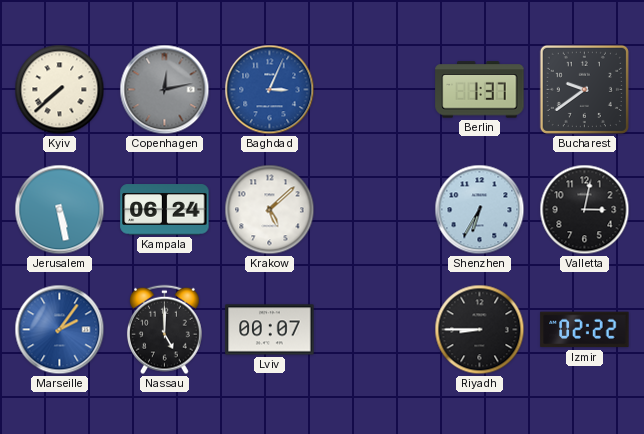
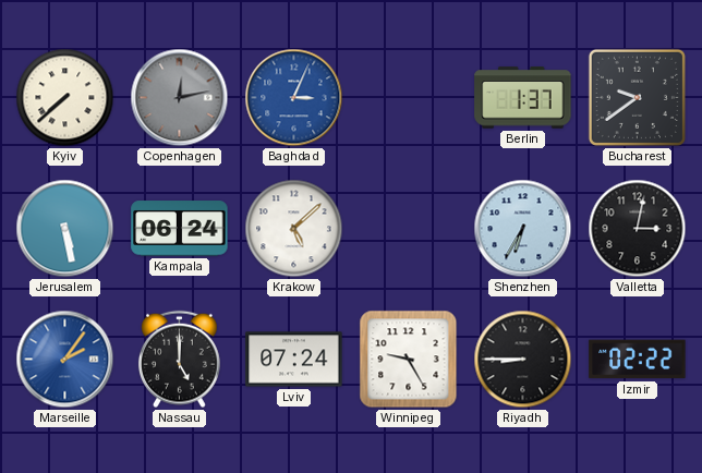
Lviv: 00:07 -> 07:24 (294, 360)
Winnipeg: none -> 9:25 (409, 360)
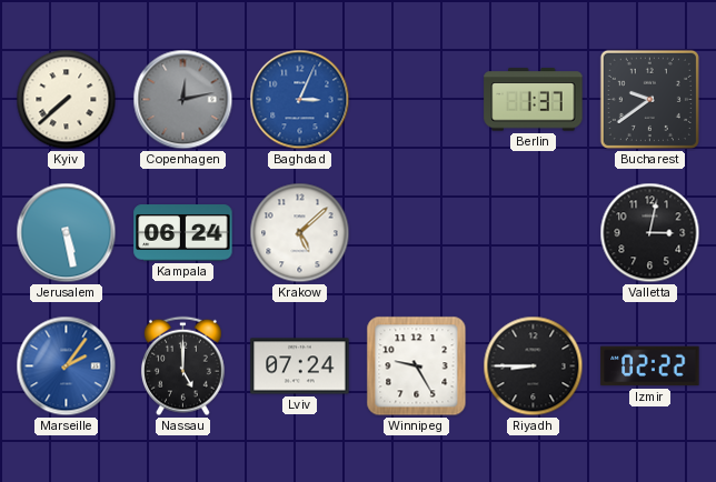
Shenzhen: 6:35 -> none (523, 229)
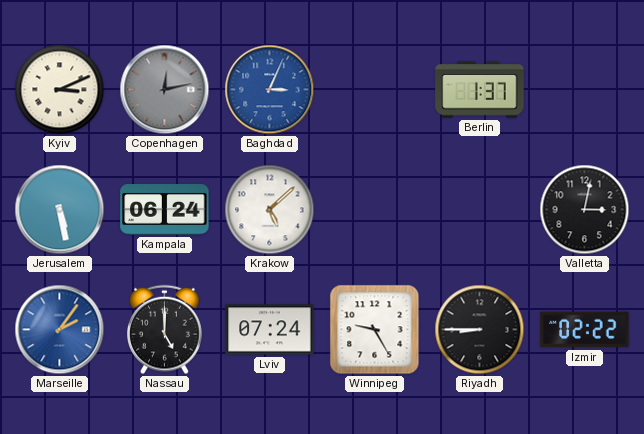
Kyiv: 7:38 -> 3:11 (60, 90)
Bucharest: 9:39 -> none (649, 99)
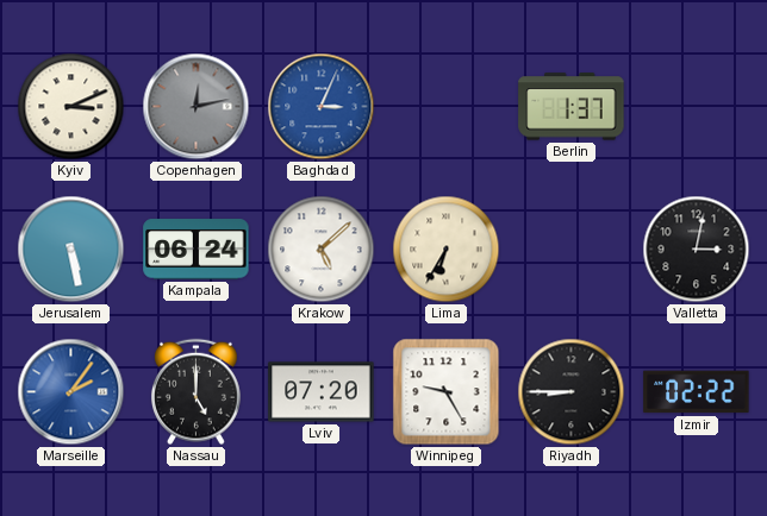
Lima: none -> 6:35 (447, 250)
Lviv: 07:24 -> 07:20 (322, 392)
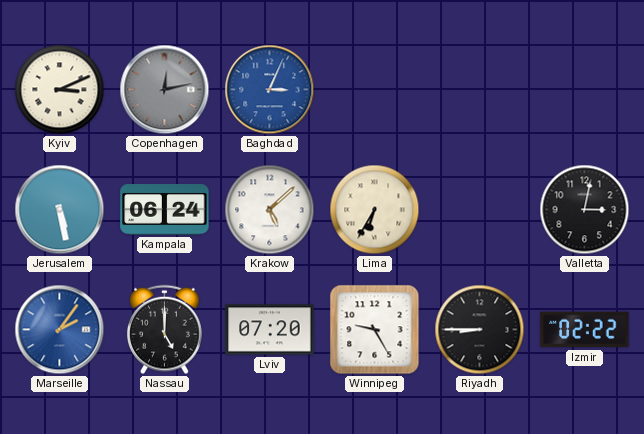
Berlin: 1:37 -> none (572, 107)
